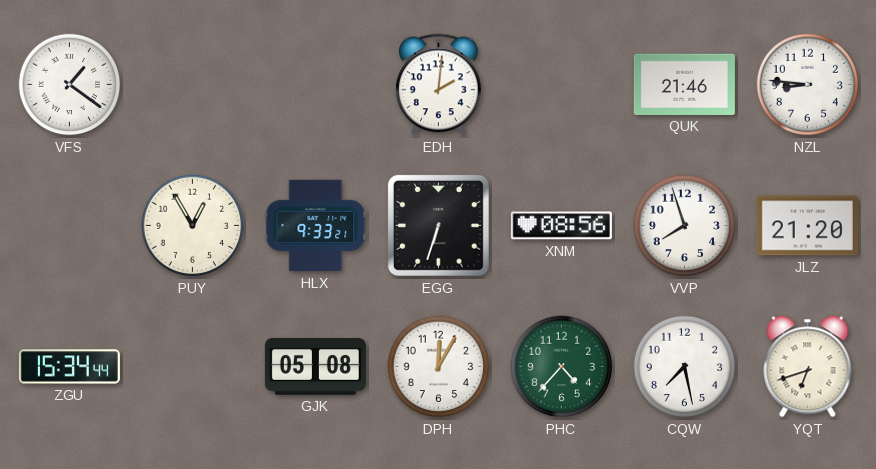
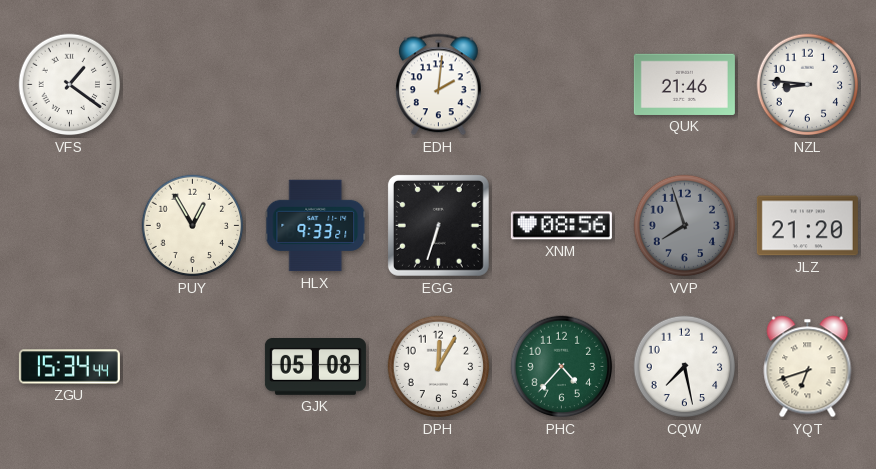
VVP dial: white -> grey (685, 226)
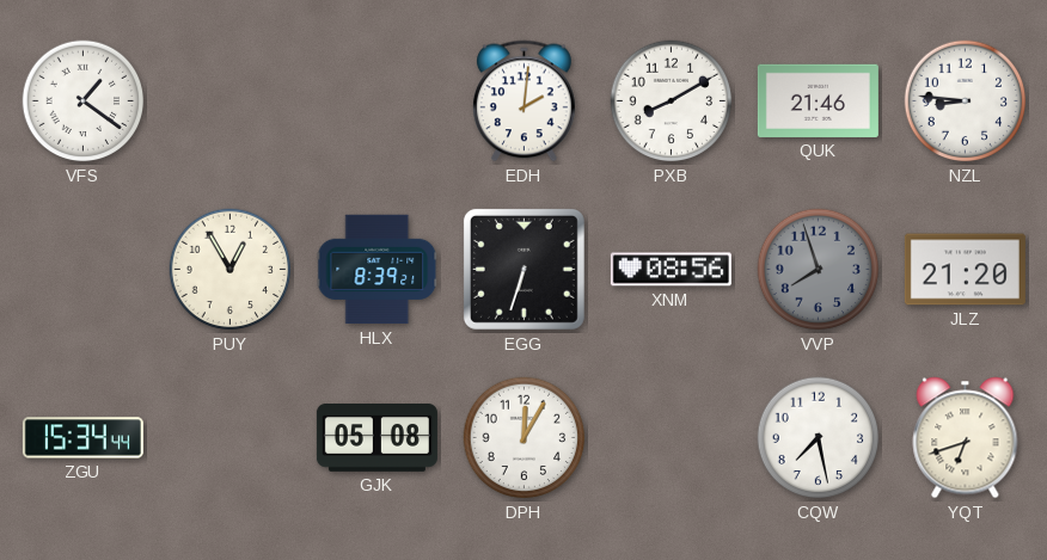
PXB: none -> 8:10 (672, 101)
HLX: 9:33 -> 8:39 (378, 270)
PHC: 4:37 -> none (562, 367)
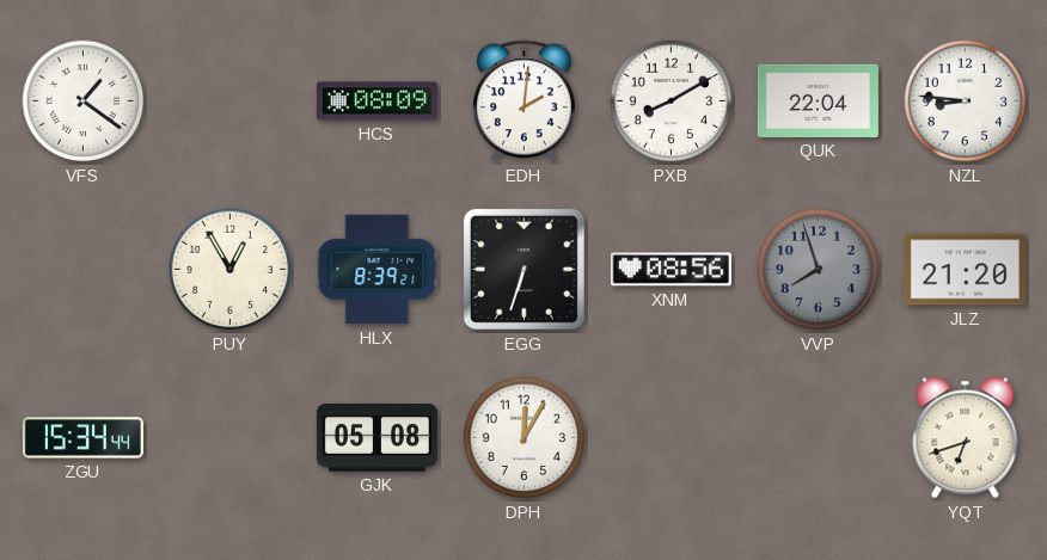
HCS: none -> 08:09 (376, 101)
QUK: 21:46 -> 22:04 (818, 100)
CQW: 7:28 -> none (819, 438)
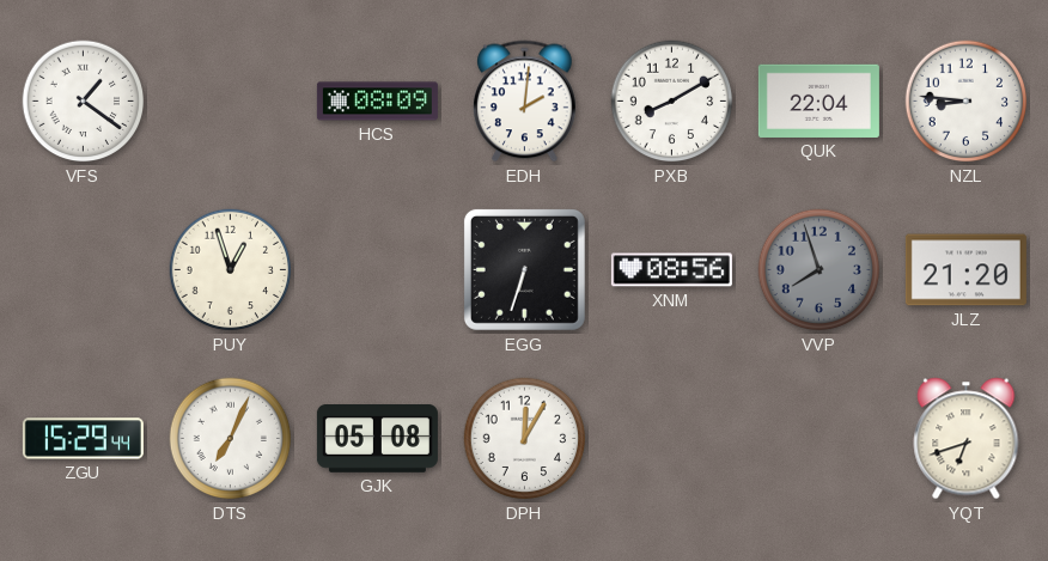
PUY: 12:55 -> 12:57 (231, 270)
HLX: 8:39 -> none (378, 270)
ZGU: 15:34 -> 15:29 (83, 439)
DTS: none -> 7:04 (231, 439)
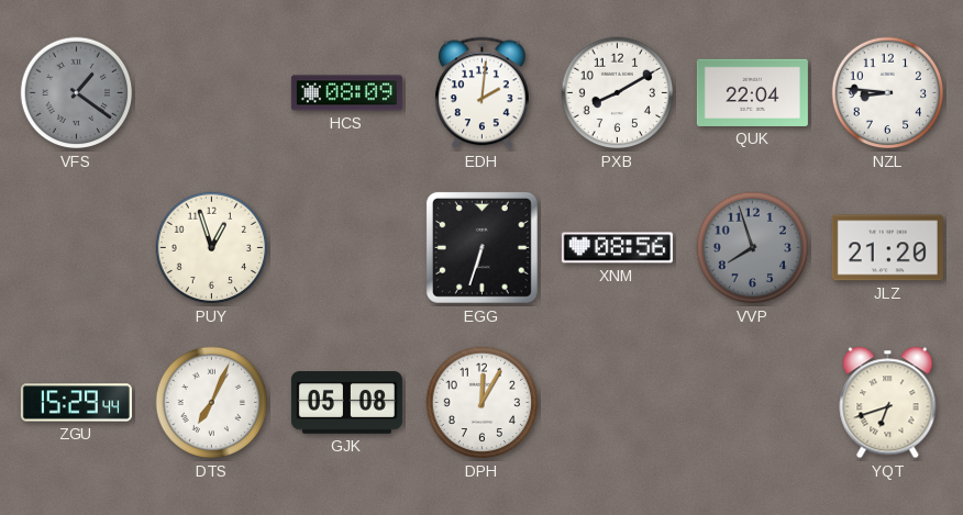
VFS dial: white -> grey (77, 93)
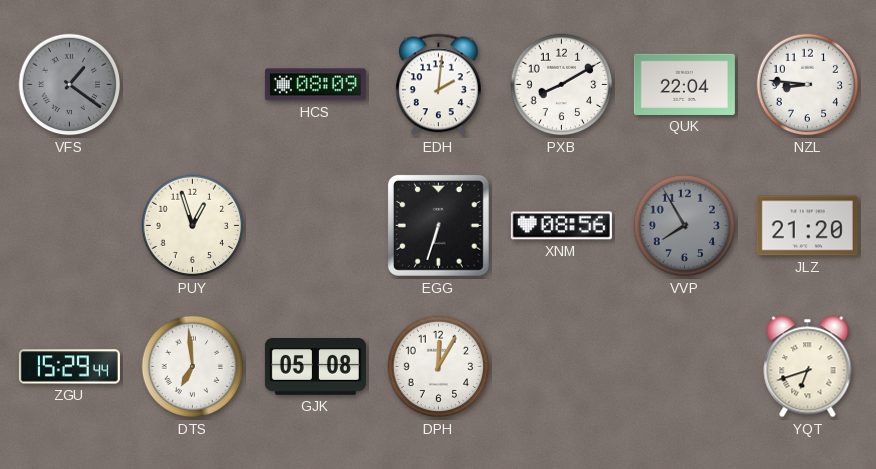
VVP: 7:57 -> 7:55 (685, 226)
DTS: 7:04 -> 6:59 (193, 367)
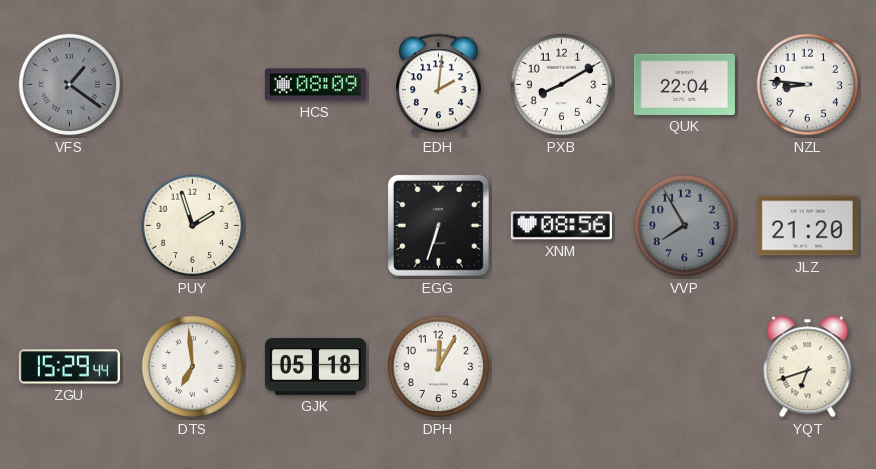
PUY: 12:57 -> 1:57 (193, 226)
GJK: 05:08 -> 05:18 (315, 367)
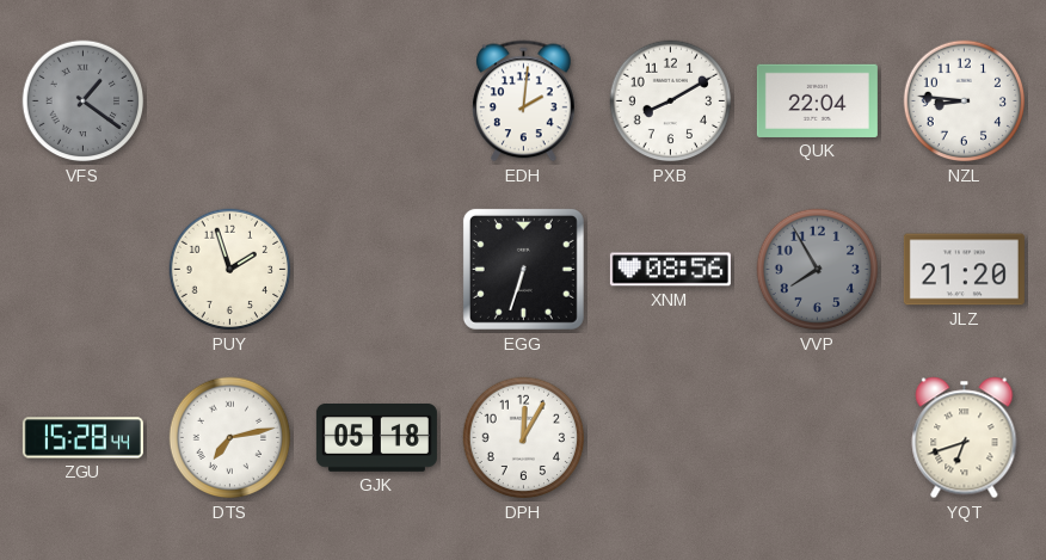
HCS: 08:09 -> none (315, 85)
ZGU: 15:29 -> 15:28 (82, 438)
DTS: 6:59 -> 7:13 (230, 438)
